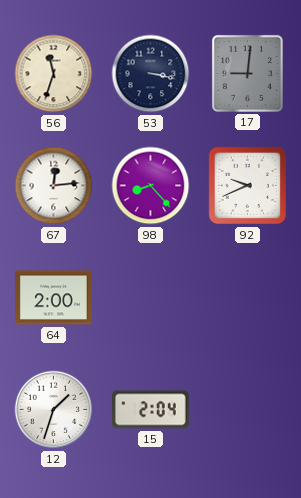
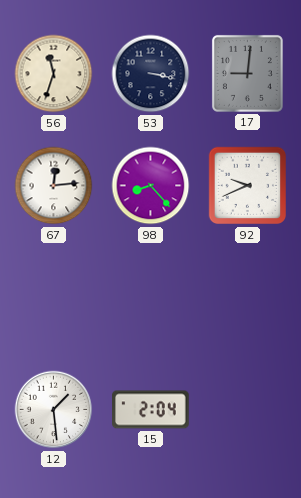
64: 2:00 -> none (54, 298)
12: 1:33 -> 1:29 (54, 410)
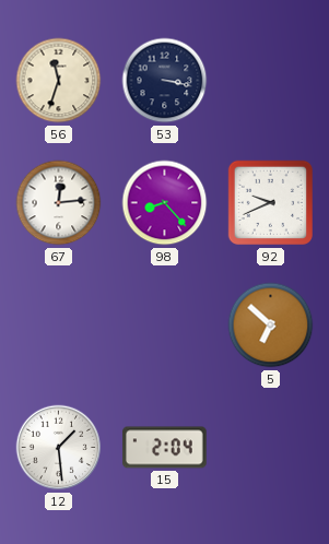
17: 9:01 -> none (247, 73)
5: none -> 6:52 (271, 326)
